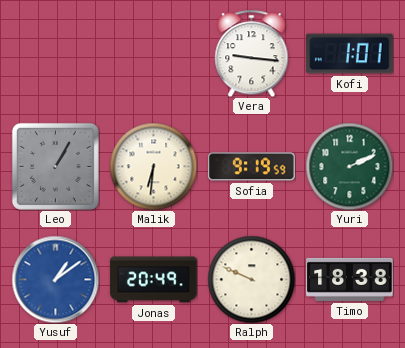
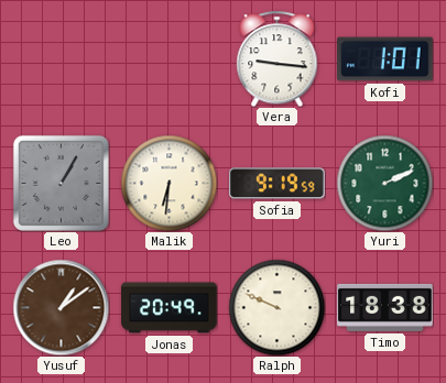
Yusuf dial: blue -> brown (61, 307)
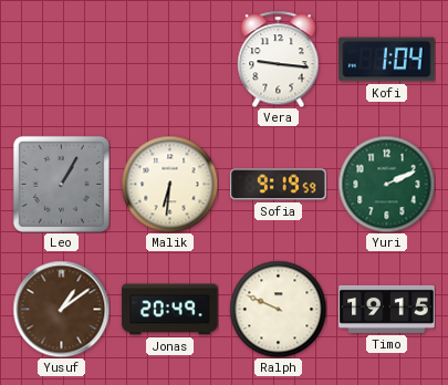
Kofi: 1:01 -> 1:04 (387, 60)
Timo: 18:38 -> 19:15 (387, 309)
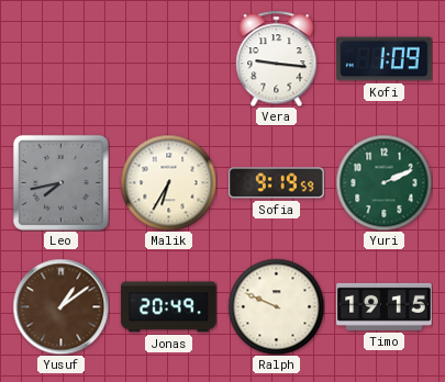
Kofi: 1:04 -> 1:09 (385, 59)
Leo: 1:05 -> 7:43 (60, 182)
Malik: 6:31 -> 6:35 (168, 182)
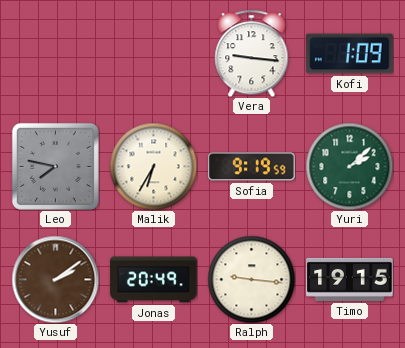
Leo: 7:43 -> 7:47 (55, 166)
Yuri: 2:11 -> 2:08 (349, 166)
Yusuf: 1:09 -> 2:09 (55, 279)
Ralph: 9:49 -> 9:16 (251, 279)
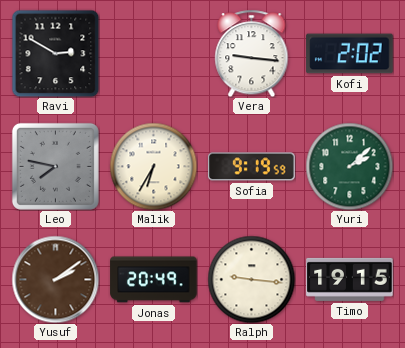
Ravi: none -> 2:50 (55, 53)
Kofi: 1:09 -> 2:02 (350, 54)
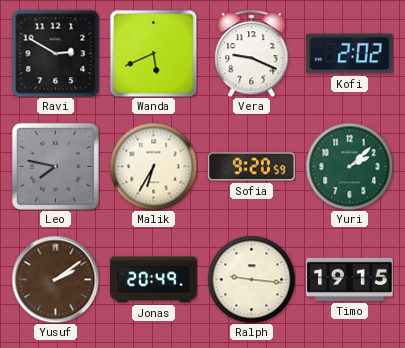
Wanda: none -> 5:41 (153, 53)
Vera: 9:16 -> 9:19 (252, 53)
Sofia: 9:19 -> 9:20 (252, 167)
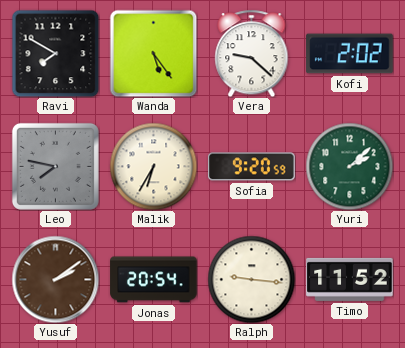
Ravi: 2:50 -> 7:50 (55, 53)
Wanda: 5:41 -> 5:24 (153, 53)
Vera: 9:19 -> 9:22 (252, 53)
Jonas: 20:49 -> 20:54 (154, 280)
Timo: 19:15 -> 11:52 (350, 279)
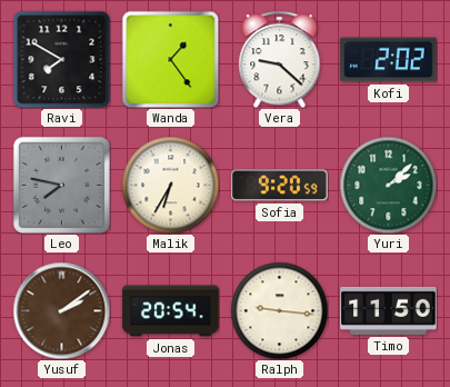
Wanda: 5:24 -> 1:24 (170, 59)
Timo: 11:52 -> 11:50 (389, 310)
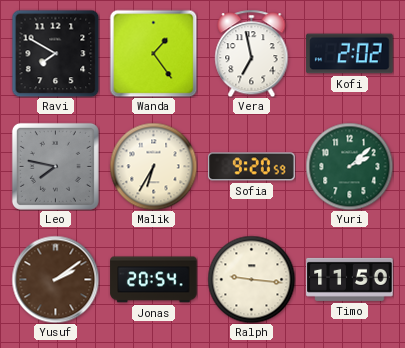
Vera: 9:22 -> 6:58 (252, 53)
